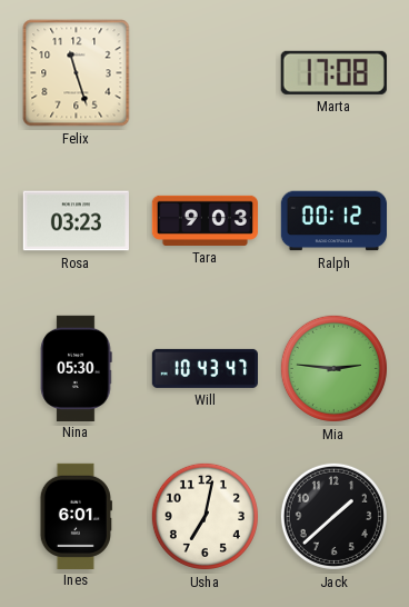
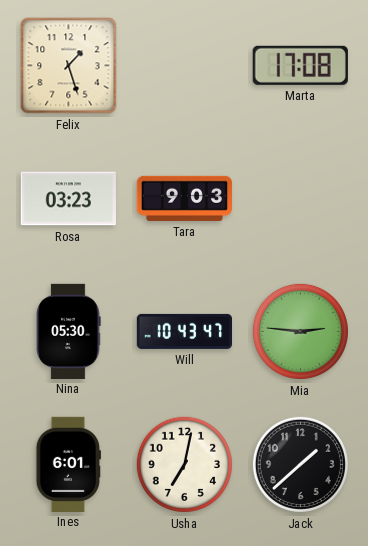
Felix: 11:27 -> 1:27 (69, 66)
Ralph: 00:12 -> none (333, 221)
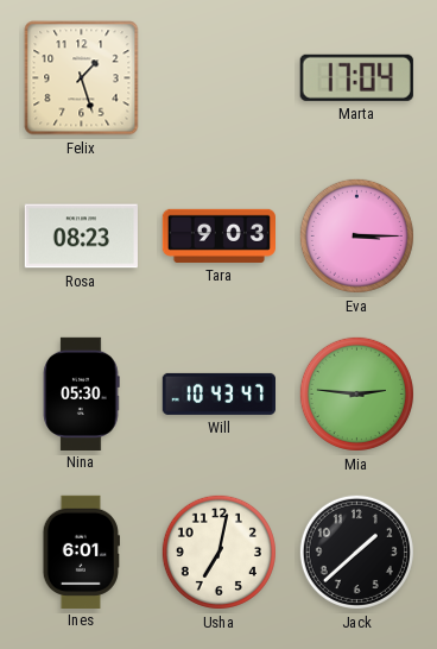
Marta: 17:08 -> 17:04 (356, 77)
Rosa: 03:23 -> 08:23 (81, 237)
Eva: none -> 3:15 (356, 235)
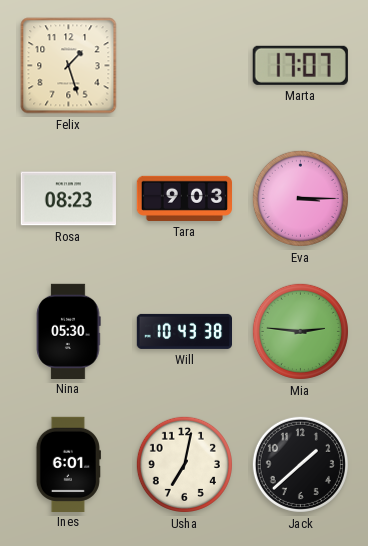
Marta: 17:04 -> 17:07 (300, 65)
Will: 10:43:47 -> 10:43:38 (184, 331)
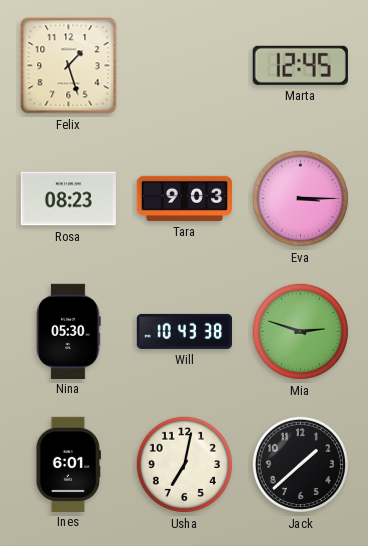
Marta: 17:07 -> 12:45 (300, 65)
Mia: 2:46 -> 2:48 (300, 331)
